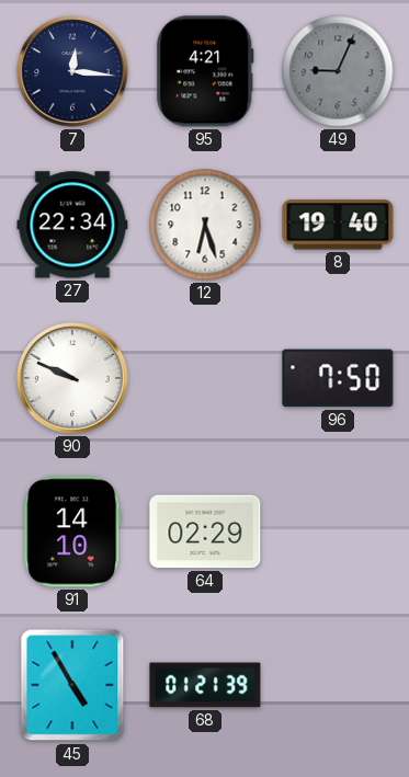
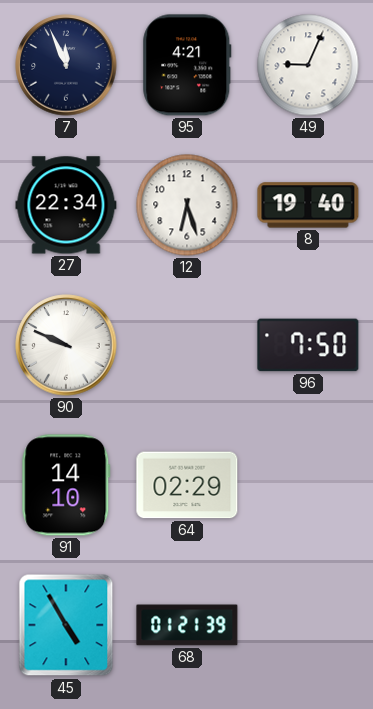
7: 12:16 -> 11:56 (66, 65)
49 dial: grey -> white (308, 65)
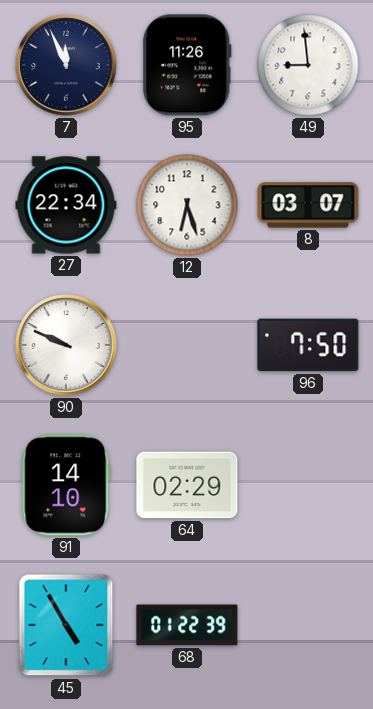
95: 4:21 -> 11:26 (187, 65)
49: 9:04 -> 8:59 (308, 65)
8: 19:40 -> 03:07 (308, 205)
68: 01:21 -> 01:22 (187, 625)
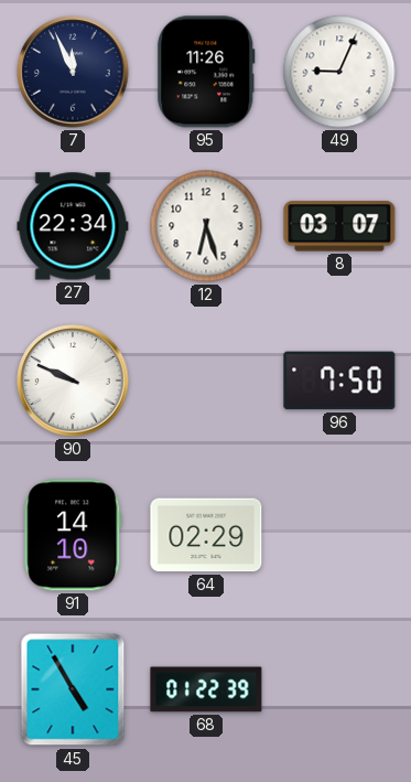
49: 8:59 -> 9:04 (339, 72)
